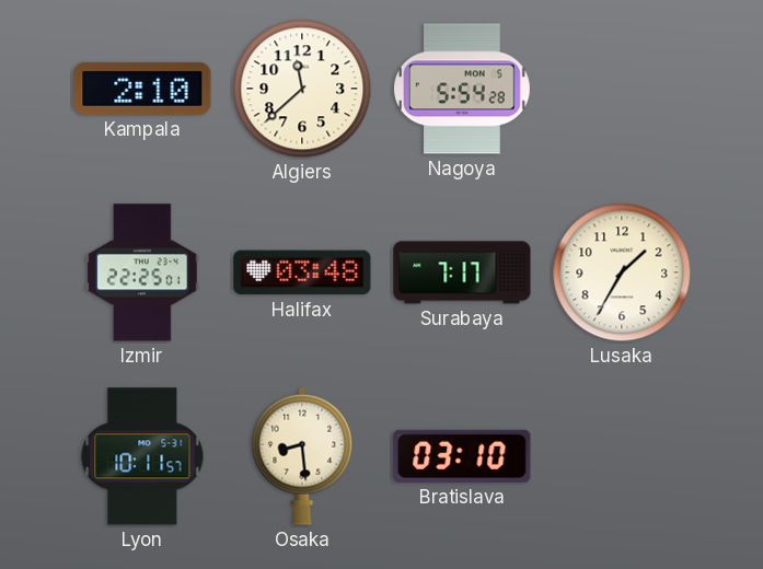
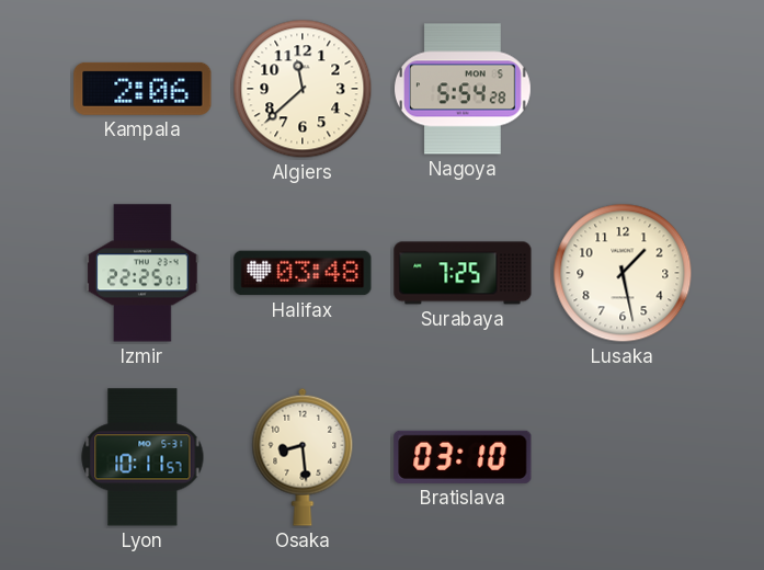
Kampala: 2:10 -> 2:06 (142, 89)
Surabaya: 7:17 -> 7:25 (463, 273)
Lusaka: 1:35 -> 1:28 (623, 273)
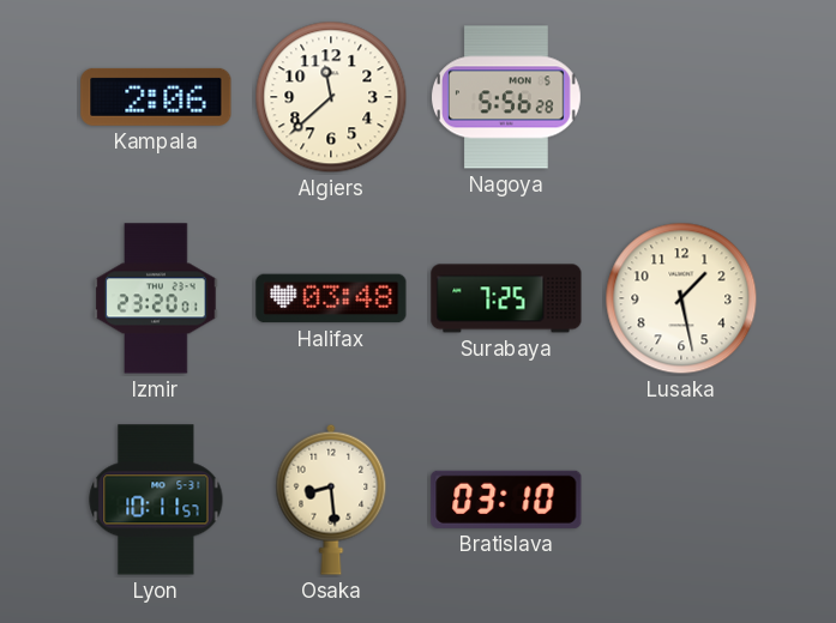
Nagoya: 5:54 -> 5:56 (506, 97)
Izmir: 22:25 -> 23:20 (156, 298)
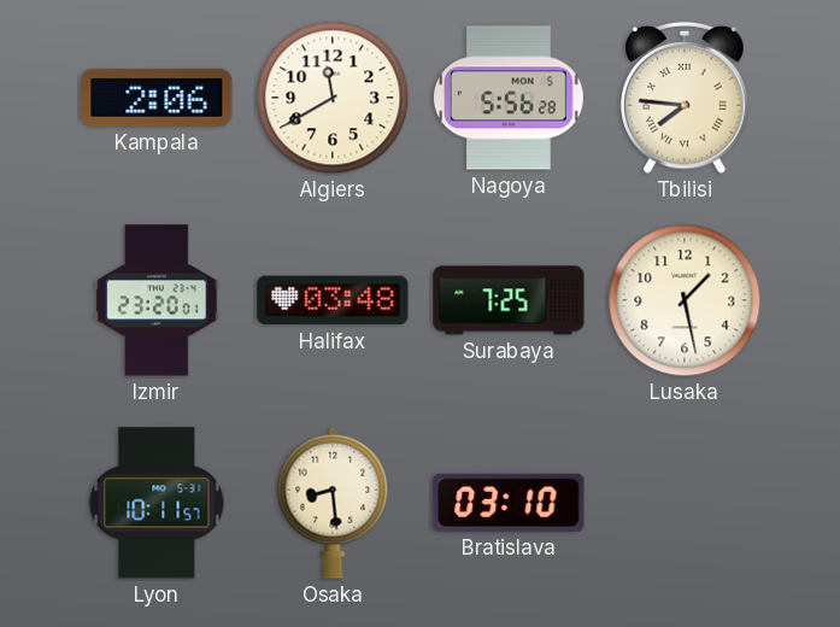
Algiers: 11:38 -> 11:40 (333, 98)
Tbilisi: none -> 7:46 (686, 98)
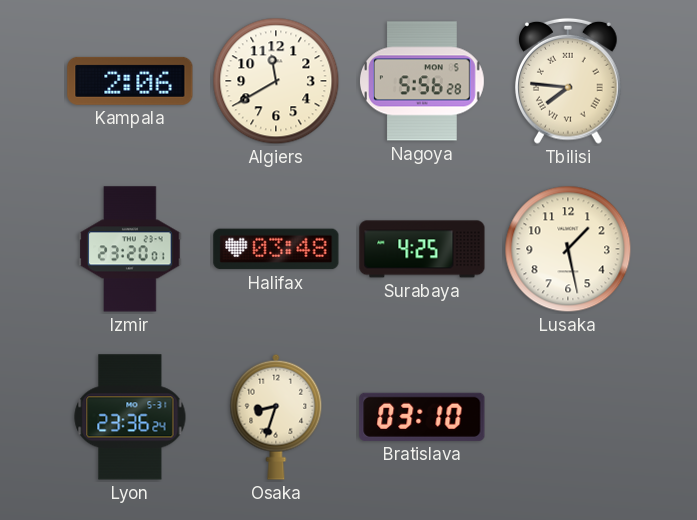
Surabaya: 7:25 -> 4:25 (422, 249)
Lyon: 10:11 -> 23:36 (130, 417)
Osaka: 8:29 -> 8:33 (276, 417)
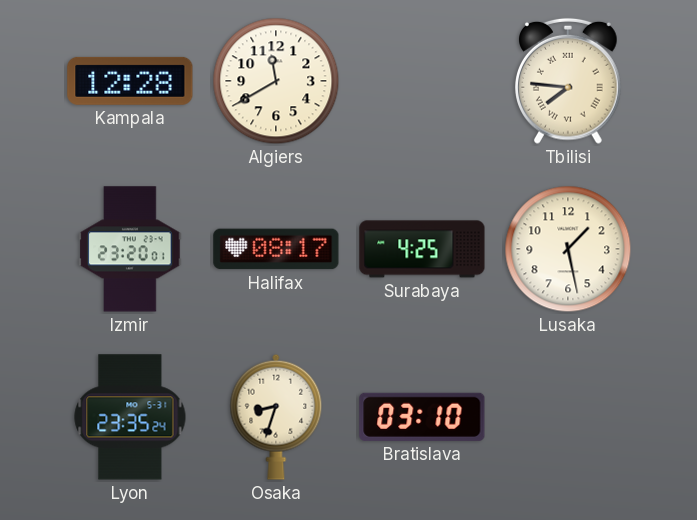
Kampala: 2:06 -> 12:28 (130, 81)
Nagoya: 5:56 -> none (422, 81)
Halifax: 03:48 -> 08:17 (276, 249)
Lyon: 23:36 -> 23:35 (130, 417)
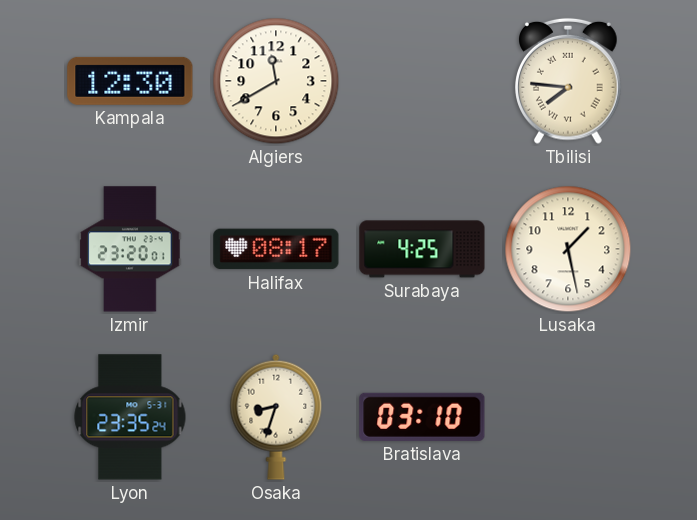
Kampala: 12:28 -> 12:30 (130, 81)
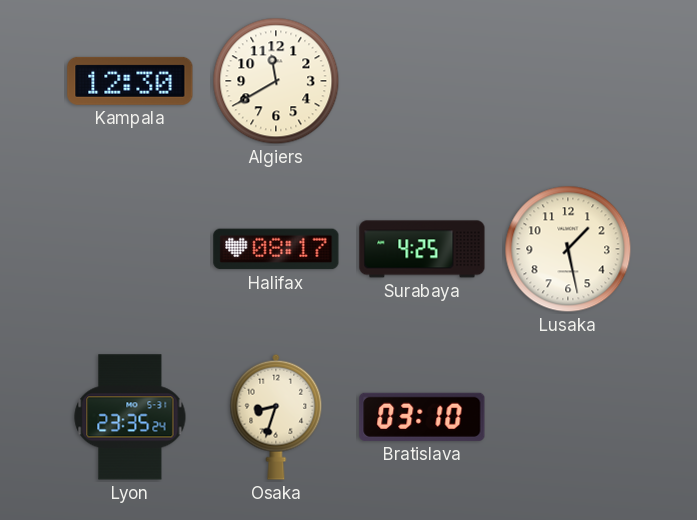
Tbilisi: 7:46 -> none (569, 81)
Izmir: 23:20 -> none (130, 249)
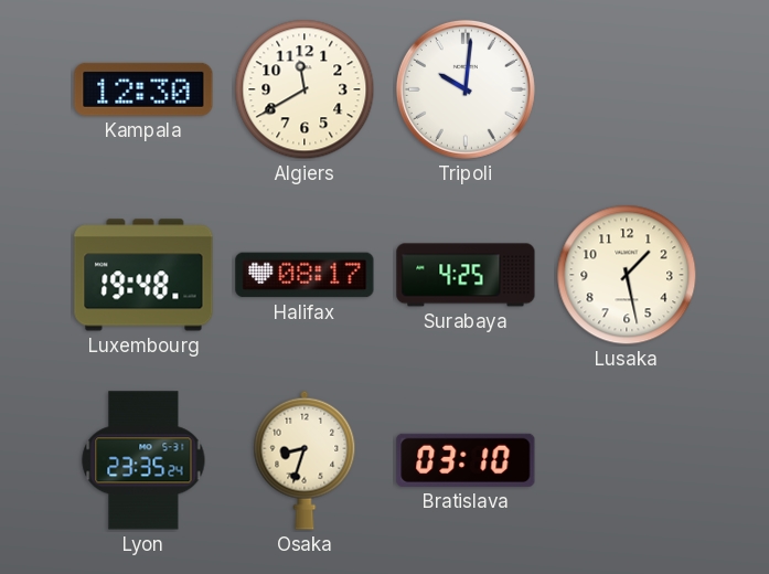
Tripoli: none -> 10:01 (466, 89)
Luxembourg: none -> 19:48 (143, 275)
